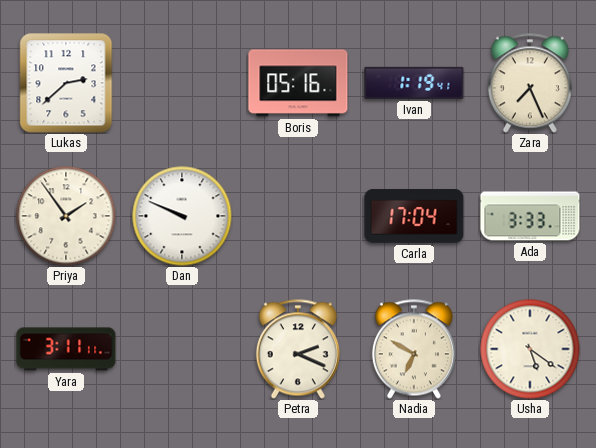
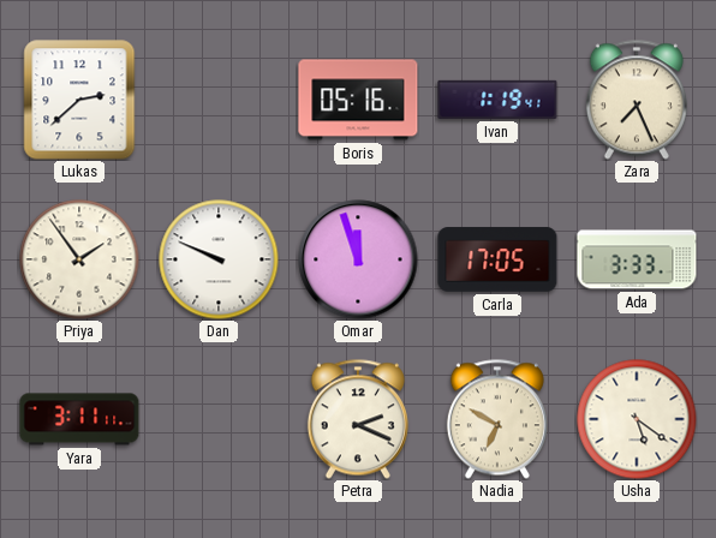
Omar: none -> 11:57 (358, 259)
Carla: 17:04 -> 17:05 (497, 259)
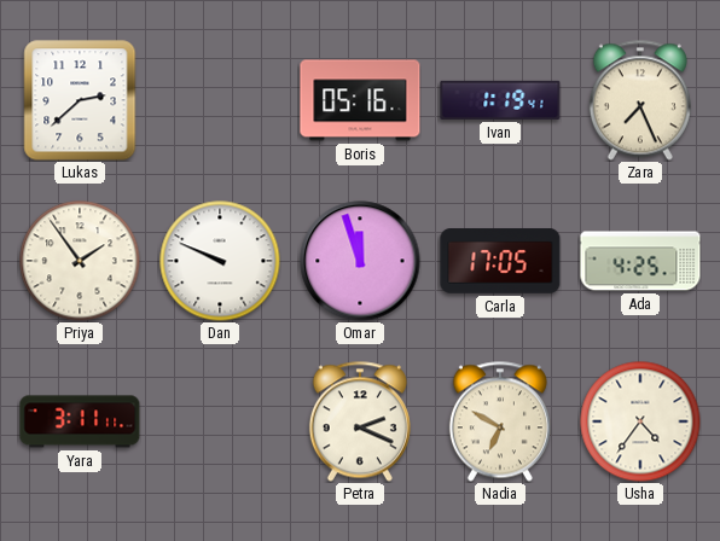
Ada: 3:33 -> 4:25 (640, 261)
Usha: 5:21 -> 4:36 (640, 421)
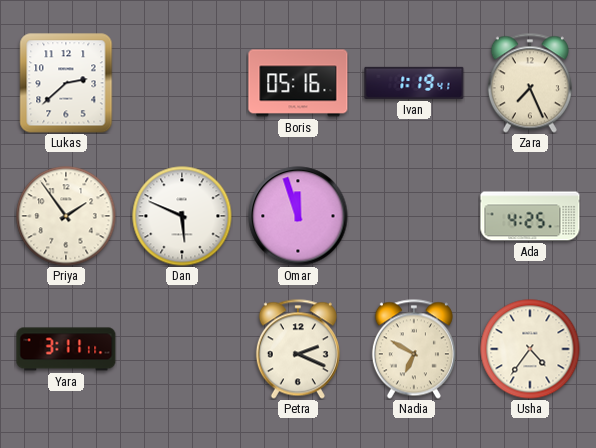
Dan: 9:49 -> 5:49 (182, 216)
Carla: 17:05 -> none (500, 261)
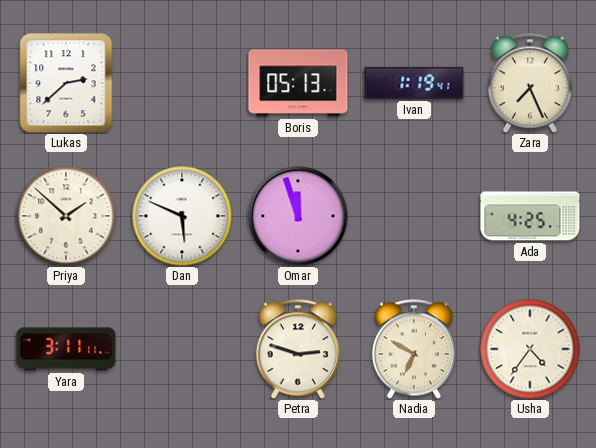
Boris: 05:16 -> 05:13 (298, 83)
Priya: 1:54 -> 1:52 (66, 216)
Petra: 2:19 -> 2:48 (298, 349)
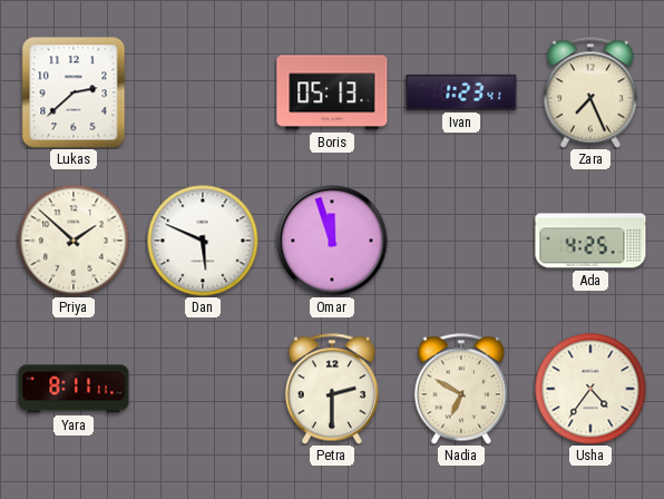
Ivan: 1:19 -> 1:23 (461, 92)
Yara: 3:11 -> 8:11 (74, 389)
Petra: 2:48 -> 2:30 (332, 389)
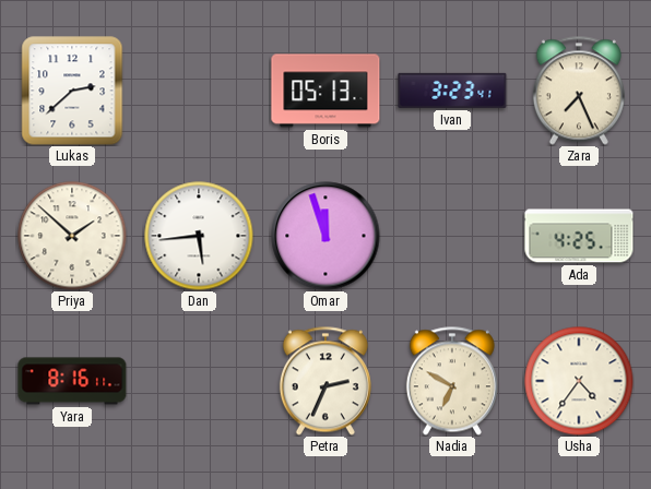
Ivan: 1:23 -> 3:23 (452, 91)
Dan: 5:49 -> 5:44 (199, 236)
Yara: 8:11 -> 8:16 (72, 381)
Petra: 2:30 -> 2:34 (325, 381)
